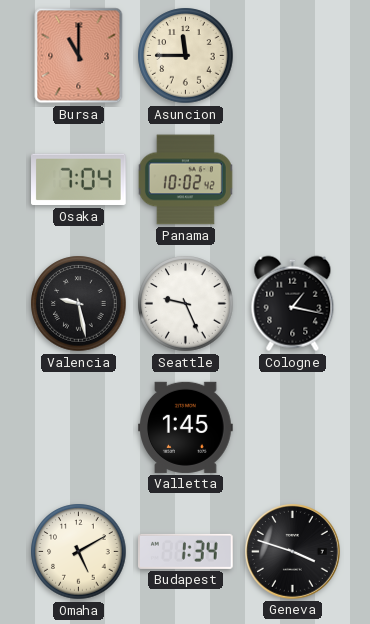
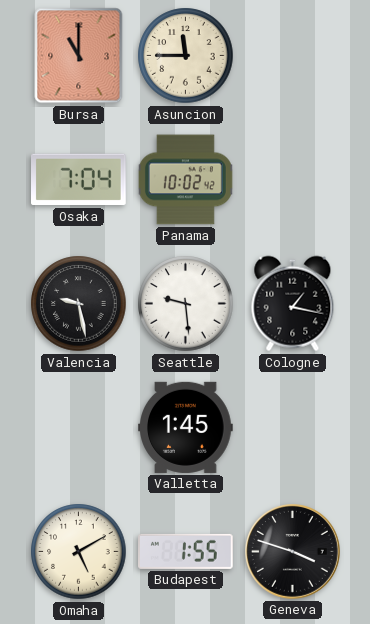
Seattle: 9:26 -> 9:29 (186, 304)
Budapest: 1:34 -> 1:55 (186, 551)
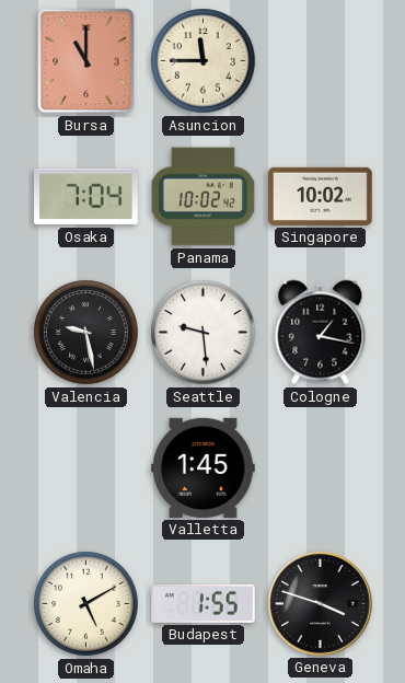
Singapore: none -> 10:02 (321, 196)
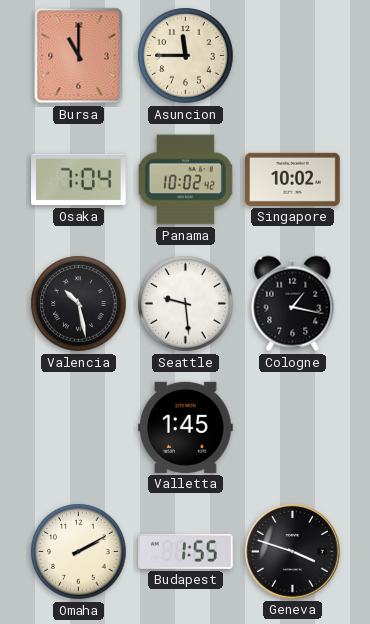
Valencia: 9:28 -> 10:28 (79, 304)
Omaha: 5:10 -> 2:10 (79, 552)
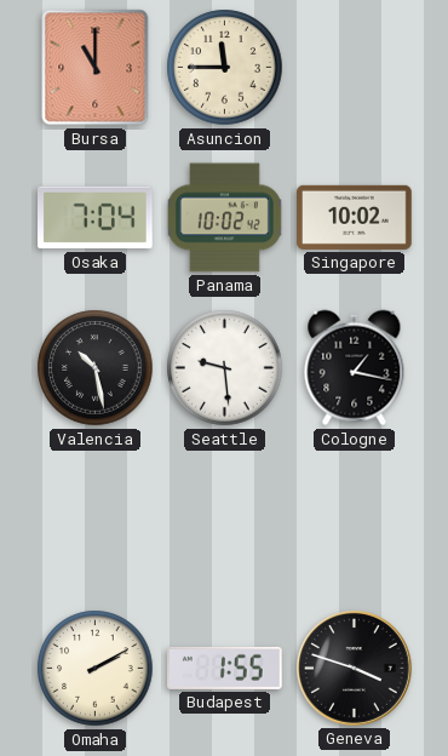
Valletta: 1:45 -> none (186, 427)
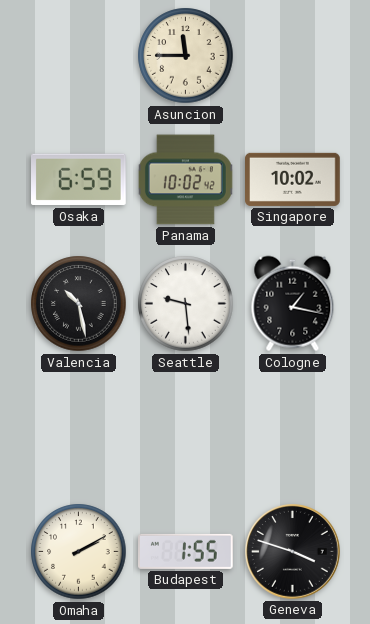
Bursa: 11:00 -> none (96, 68)
Osaka: 7:04 -> 6:59 (79, 180)
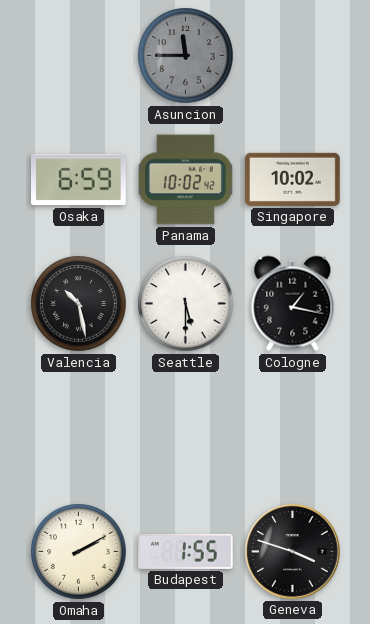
Asuncion dial: cream -> grey (186, 56)
Seattle: 9:29 -> 5:30 (186, 304)
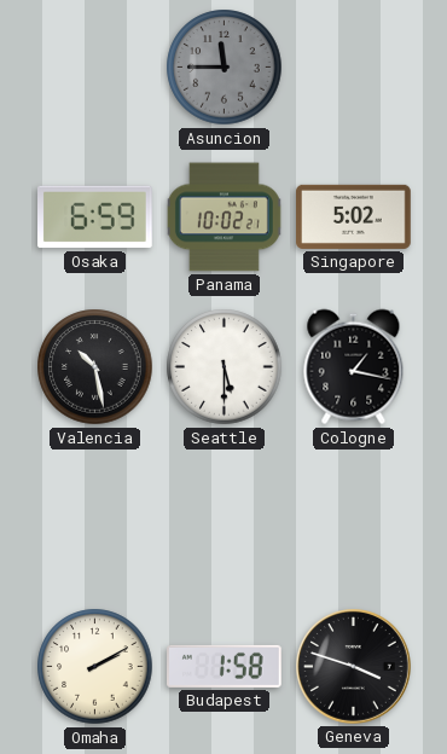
Panama: 10:02:42 -> 10:02:21 (224, 217)
Singapore: 10:02 -> 5:02 (354, 216)
Budapest: 1:55 -> 1:58 (225, 666)
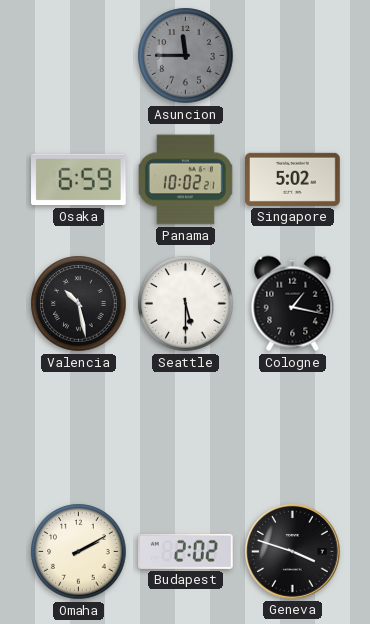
Budapest: 1:58 -> 2:02 (186, 551)
